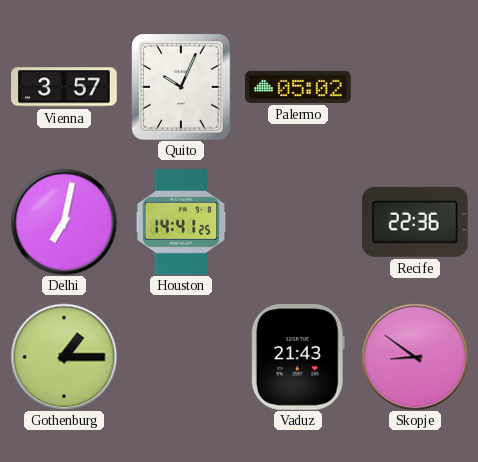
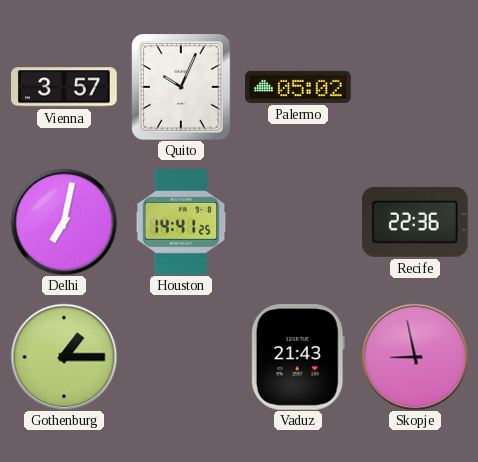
Skopje: 8:51 -> 8:58 (415, 357)
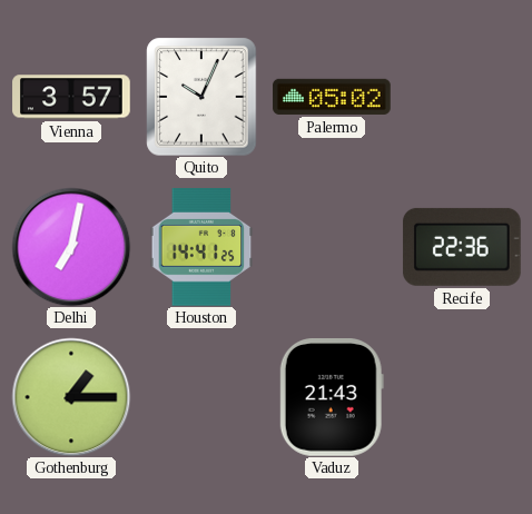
Skopje: 8:58 -> none (415, 357)
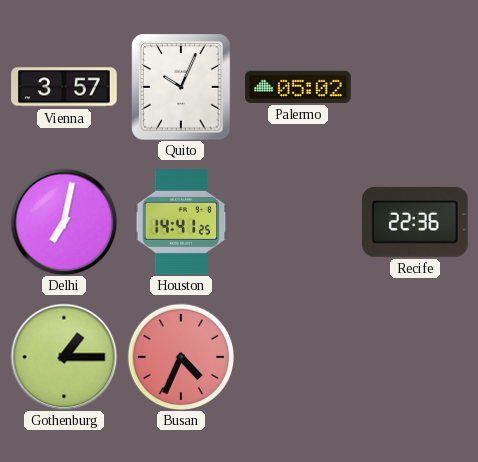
Busan: none -> 4:34 (181, 357)
Vaduz: 21:43 -> none (332, 398)
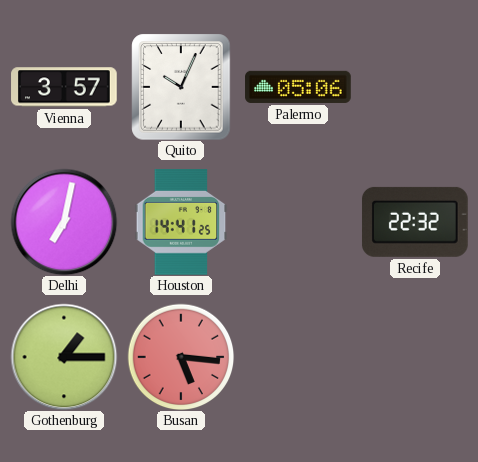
Palermo: 05:02 -> 05:06 (298, 87)
Recife: 22:36 -> 22:32 (415, 222)
Busan: 4:34 -> 5:16 (181, 357)
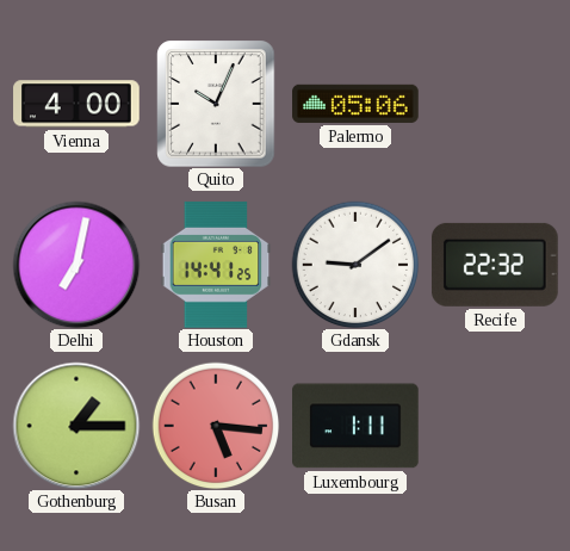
Vienna: 3:57 -> 4:00 (76, 104)
Gdansk: none -> 9:09 (355, 265)
Luxembourg: none -> 1:11 (357, 426)
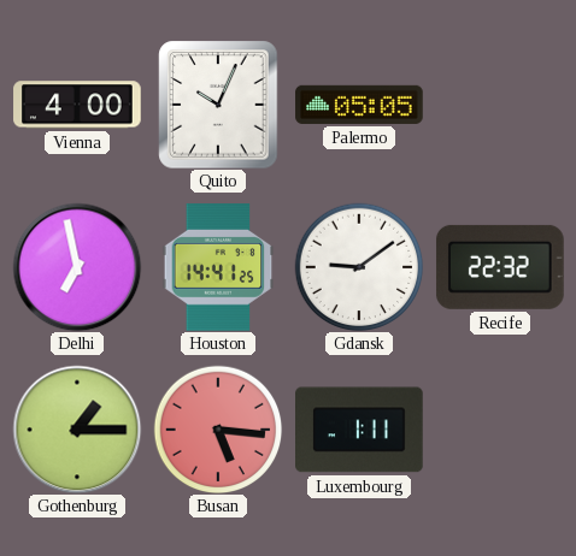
Palermo: 05:06 -> 05:05 (359, 105)
Delhi: 7:02 -> 6:58 (77, 267)
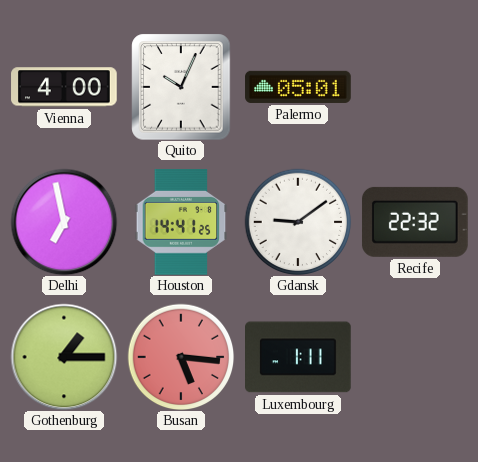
Palermo: 05:05 -> 05:01 (298, 87)
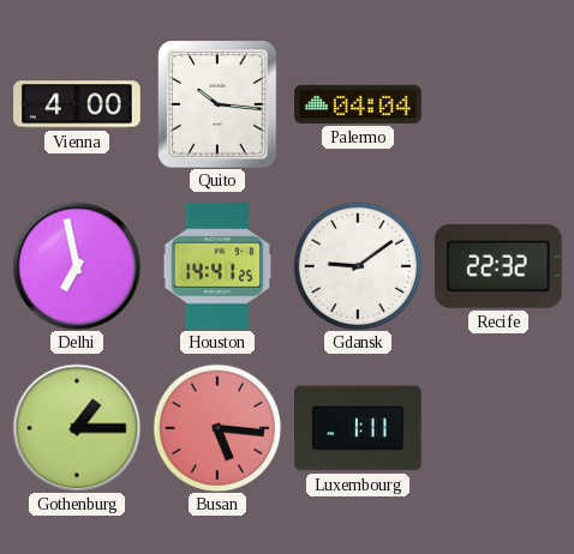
Quito: 10:04 -> 10:16 (217, 104)
Palermo: 05:01 -> 04:04 (358, 104)
